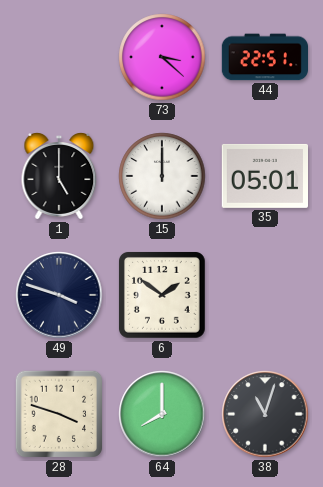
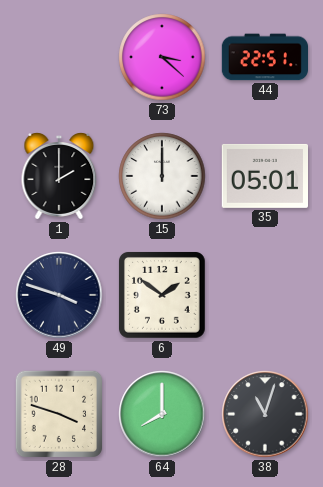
1: 5:00 -> 2:00 (59, 176)
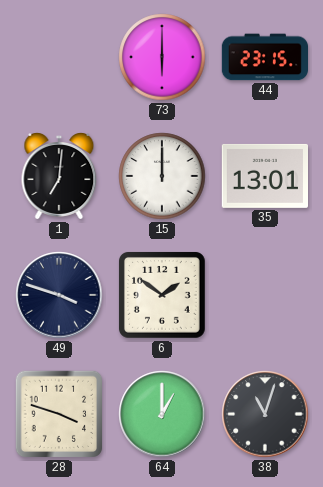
73: 3:22 -> 6:00 (162, 57)
44: 22:51 -> 23:15 (264, 57)
1: 2:00 -> 7:01 (59, 176)
35: 05:01 -> 13:01 (264, 176)
64: 8:00 -> 1:00 (162, 414)
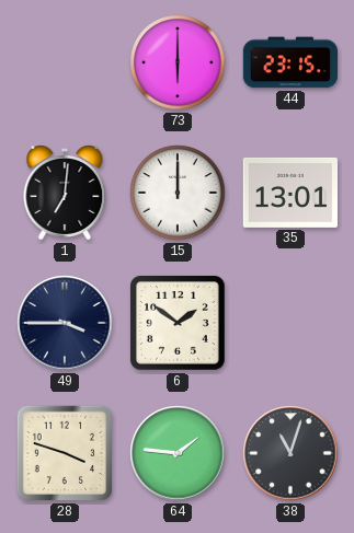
49: 3:48 -> 3:45 (65, 323)
64: 1:00 -> 1:46 (178, 453)
